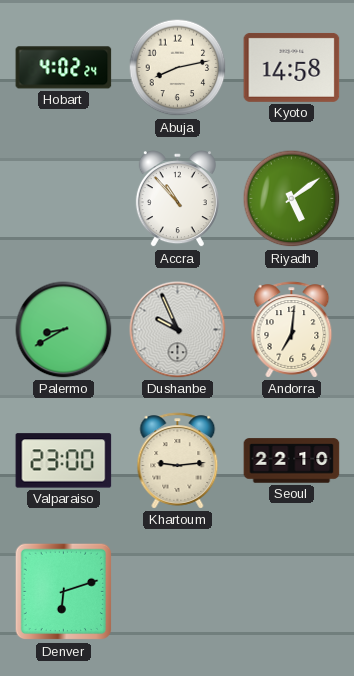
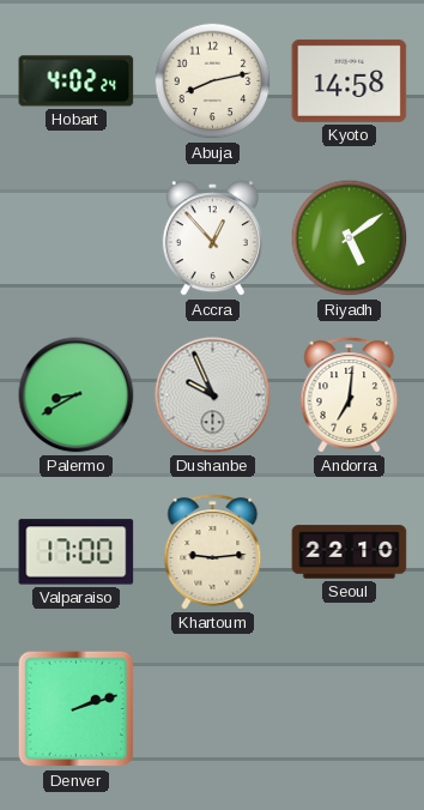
Accra: 10:53 -> 12:53 (212, 238)
Valparaiso: 23:00 -> 17:00 (77, 552)
Denver: 6:12 -> 2:12 (77, 709)
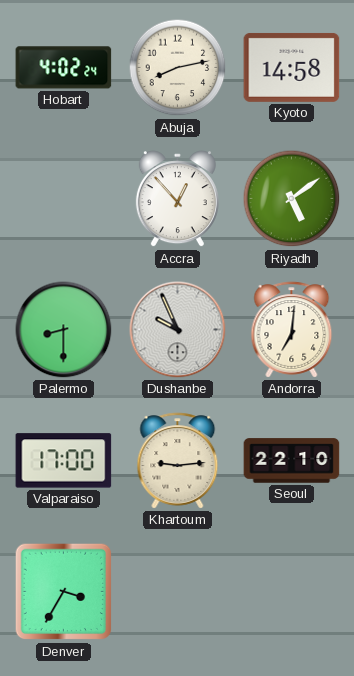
Palermo: 8:40 -> 8:30 (64, 330)
Denver: 2:12 -> 3:35 (64, 592)
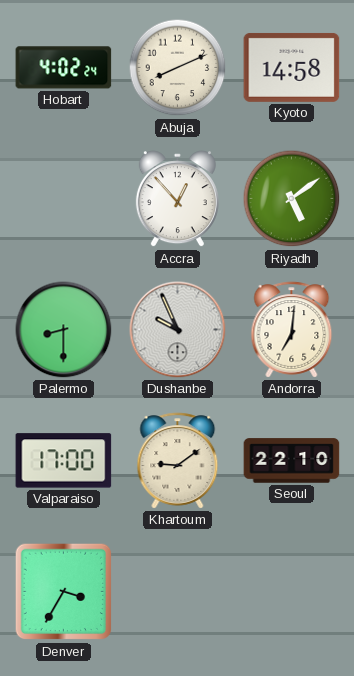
Abuja: 8:13 -> 8:11 (178, 68)
Khartoum: 9:14 -> 9:09 (178, 461)
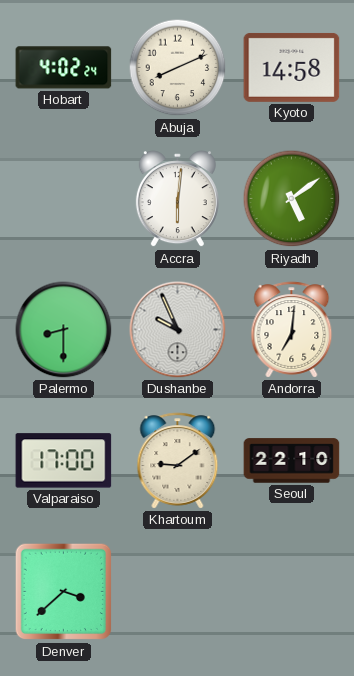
Accra: 12:53 -> 6:01 (177, 199)
Denver: 3:35 -> 3:38 (64, 592)
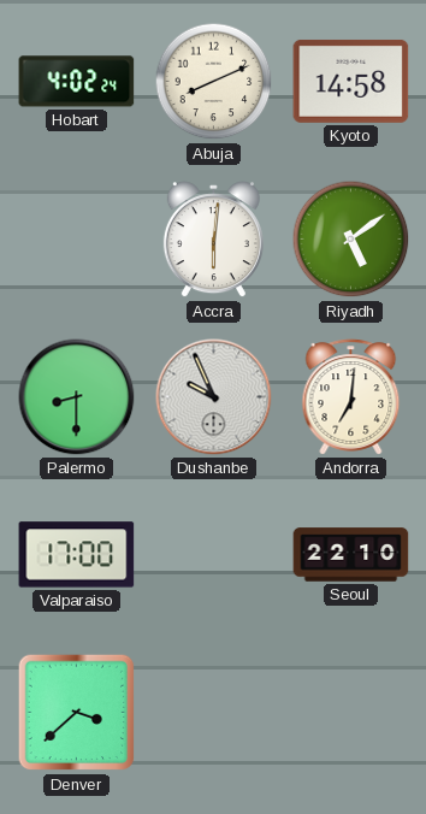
Khartoum: 9:09 -> none (178, 461)
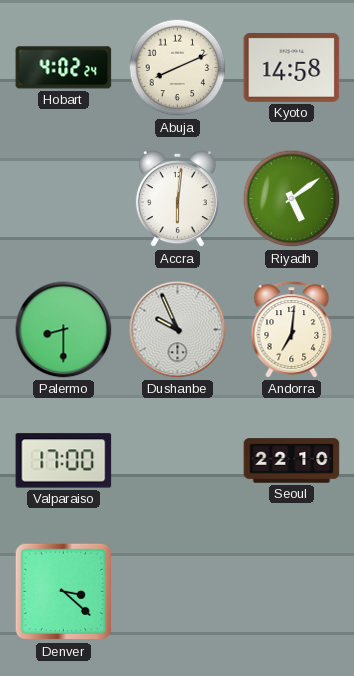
Denver: 3:38 -> 3:22 (64, 592)
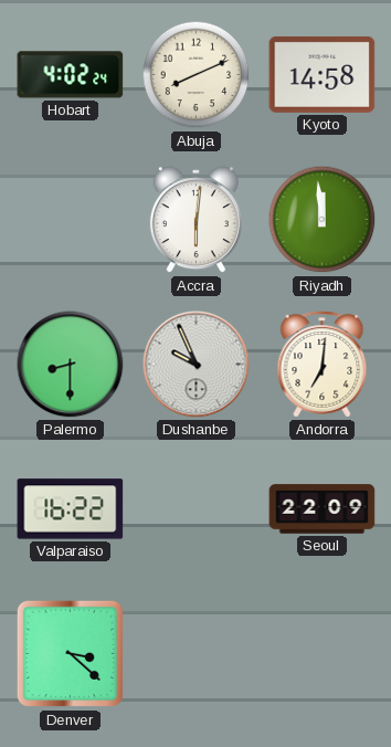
Riyadh: 5:09 -> 11:59 (323, 220)
Valparaiso: 17:00 -> 16:22 (71, 509)
Seoul: 22:10 -> 22:09 (323, 509)
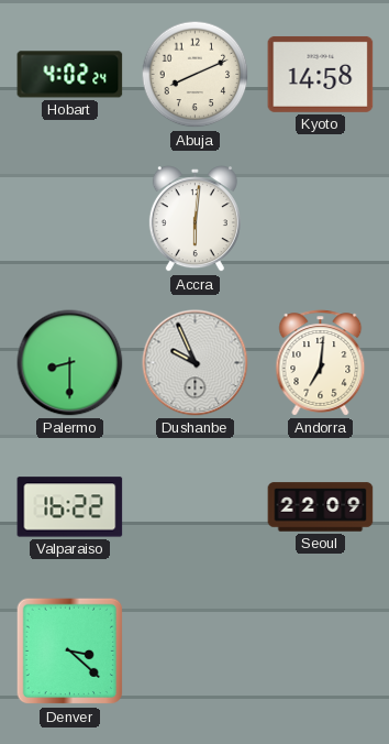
Riyadh: 11:59 -> none (323, 220)
